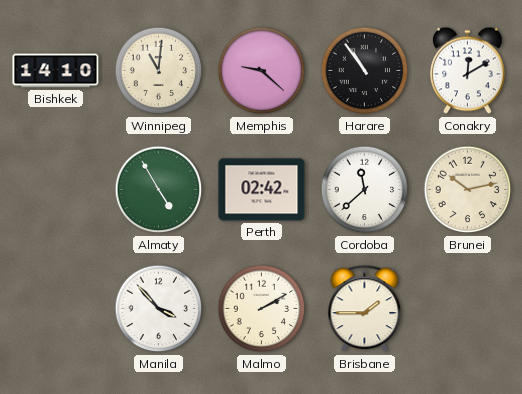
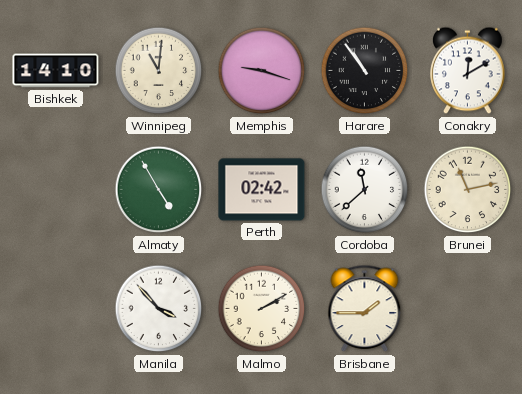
Memphis: 9:22 -> 9:18 (262, 71)
Brunei: 10:13 -> 11:13 (468, 190)
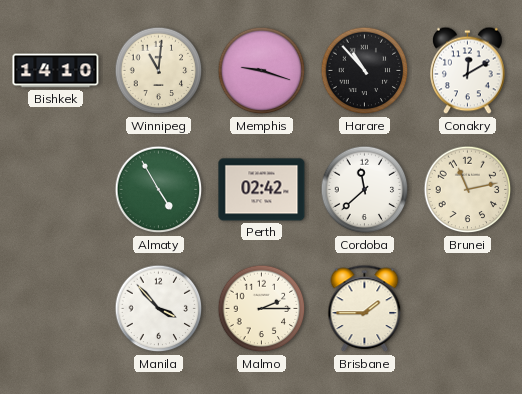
Harare: 10:54 -> 10:53 (365, 71)
Malmo: 2:10 -> 2:15 (262, 309)
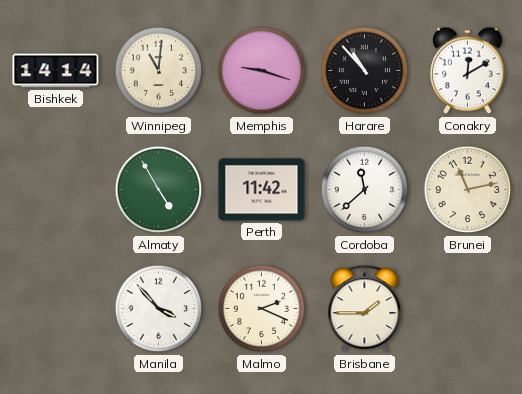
Bishkek: 14:10 -> 14:14 (56, 71)
Perth: 02:42 -> 11:42 (262, 190)
Malmo: 2:15 -> 2:19 (262, 309)
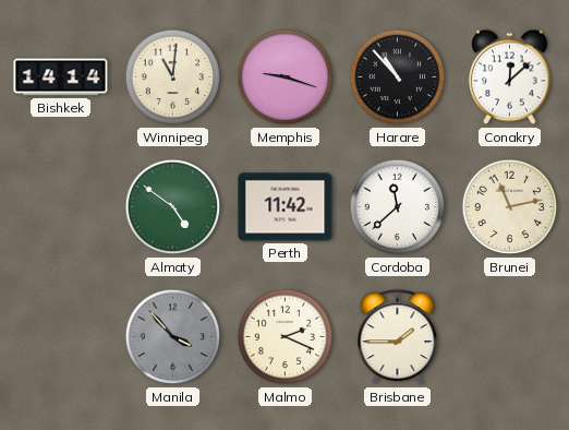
Conakry: 12:10 -> 12:08 (510, 77)
Almaty: 4:55 -> 4:51 (173, 207)
Manila dial: white -> grey (173, 337)
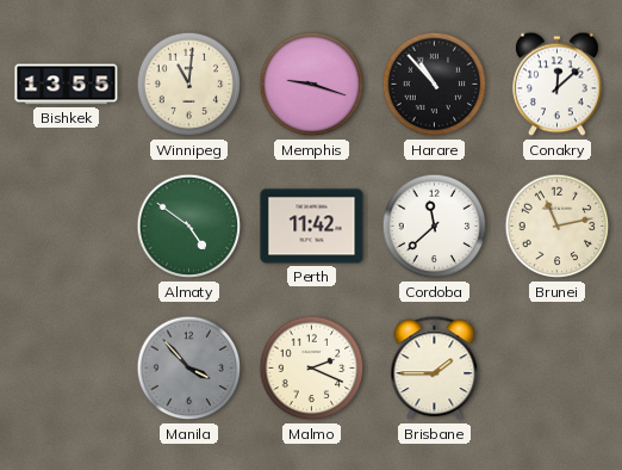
Bishkek: 14:14 -> 13:55 (67, 85)
